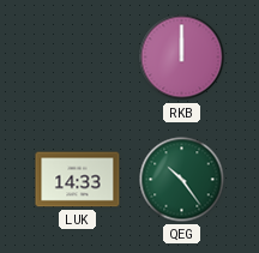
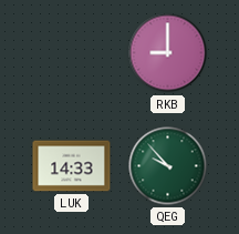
RKB: 12:00 -> 9:00 (168, 53)
QEG: 10:24 -> 9:53 (168, 166)
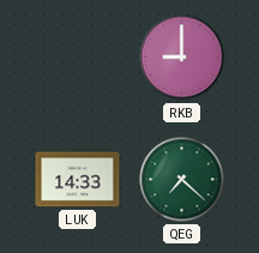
QEG: 9:53 -> 7:22 (182, 180)
